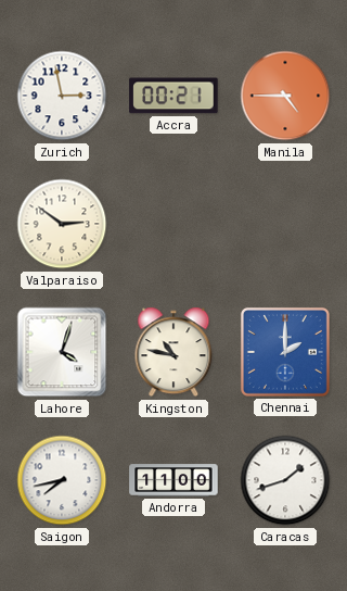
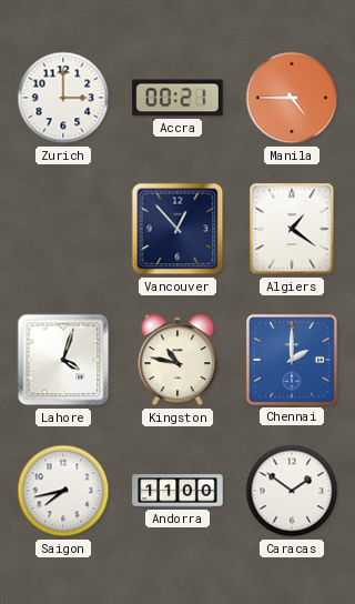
Zurich: 2:58 -> 3:00 (63, 98)
Valparaiso: 2:51 -> none (62, 224)
Vancouver: none -> 12:53 (177, 229)
Algiers: none -> 1:21 (292, 229)
Caracas: 1:42 -> 1:51 (292, 491)
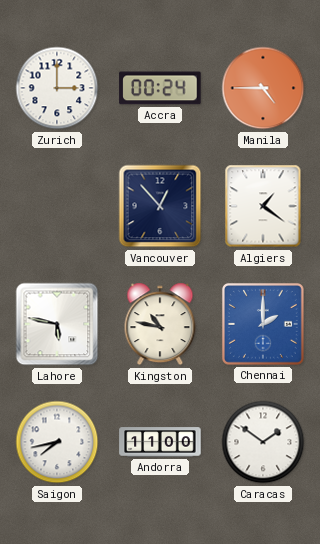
Accra: 00:21 -> 00:24 (160, 88)
Lahore: 4:03 -> 5:47 (57, 324)
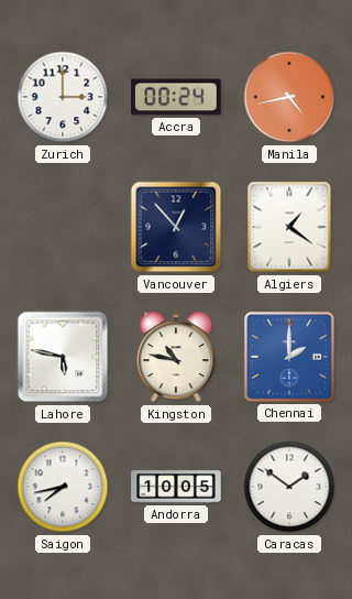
Manila: 4:45 -> 4:43 (289, 97)
Andorra: 11:00 -> 10:05 (176, 487)
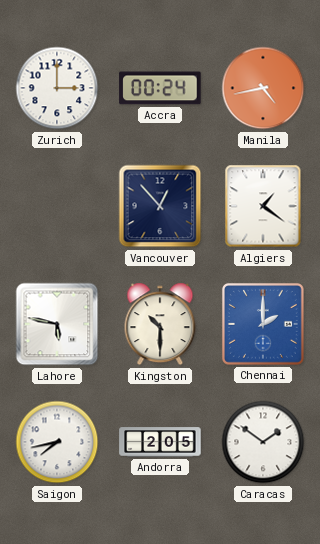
Kingston: 10:47 -> 10:30 (160, 324)
Andorra: 10:05 -> 2:05 (160, 442)
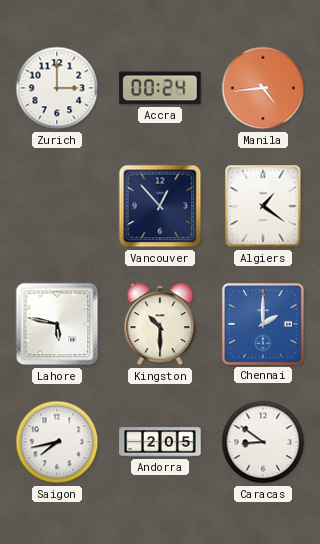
Manila: 4:43 -> 4:44 (263, 88)
Caracas: 1:51 -> 8:51 (263, 442)
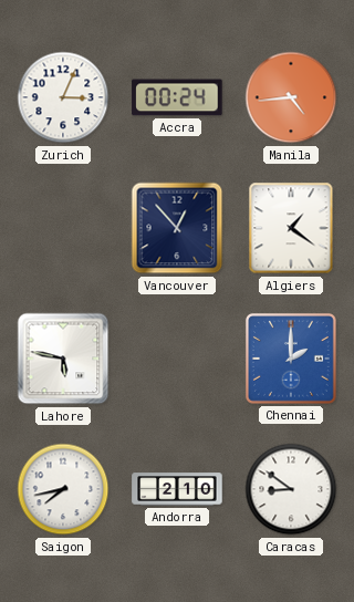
Zurich: 3:00 -> 3:04 (63, 97)
Kingston: 10:30 -> none (160, 324)
Andorra: 2:05 -> 2:10 (177, 489)
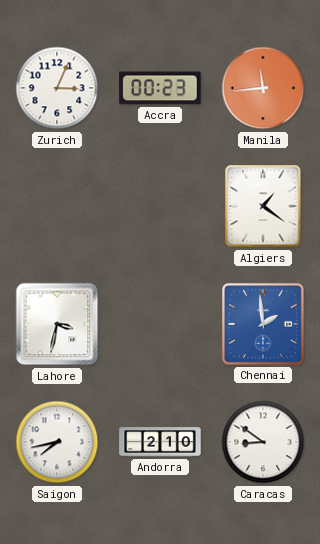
Accra: 00:24 -> 00:23 (160, 88)
Manila: 4:44 -> 11:44 (263, 88)
Vancouver: 12:53 -> none (177, 228)
Lahore: 5:47 -> 3:32 (57, 324)
Chennai: 2:00 -> 1:59 (263, 324)
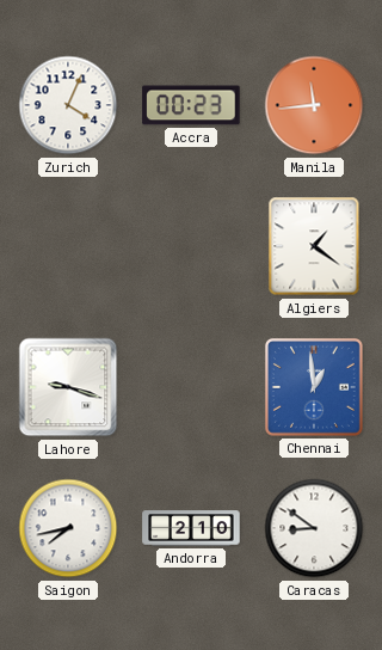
Zurich: 3:04 -> 4:04 (68, 105)
Lahore: 3:32 -> 9:18 (68, 387)
Chennai: 1:59 -> 12:59 (314, 387)
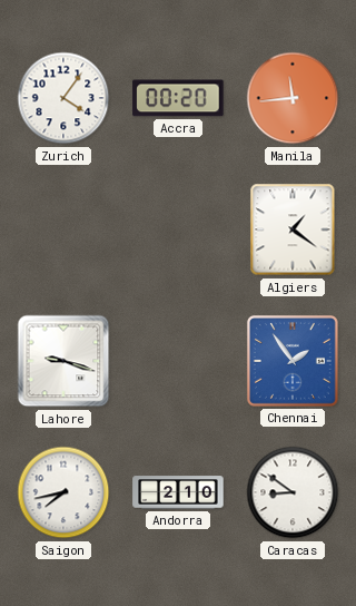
Zurich: 4:04 -> 4:06 (63, 98)
Accra: 00:23 -> 00:20 (178, 98)
Chennai: 12:59 -> 1:54 (293, 361)
